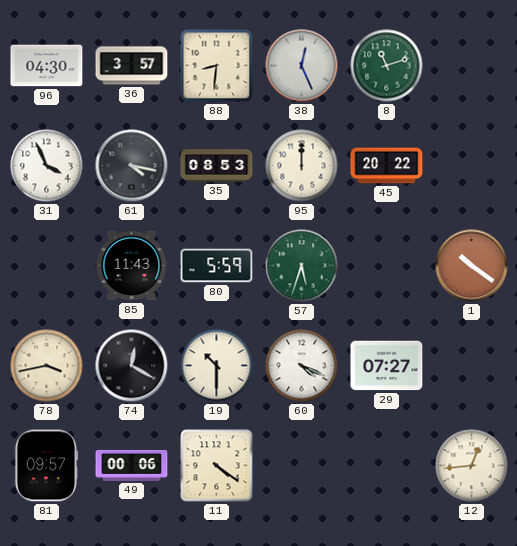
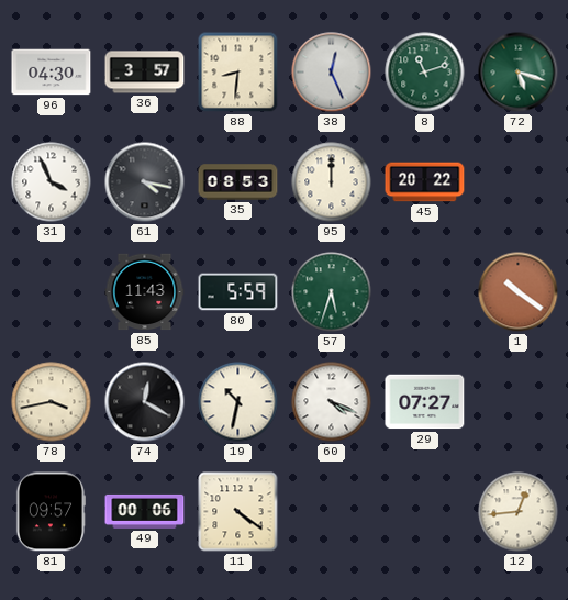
72: none -> 5:18 (519, 73)
19: 10:30 -> 10:32 (238, 402)
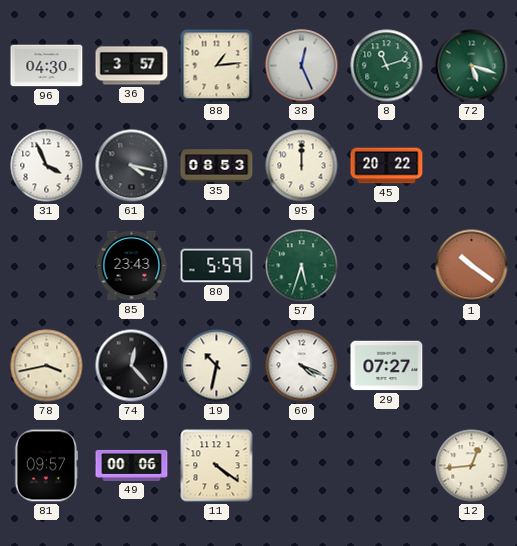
88: 8:31 -> 1:14 (217, 66)
85: 11:43 -> 23:43 (132, 266)
74: 12:20 -> 12:23 (132, 366)
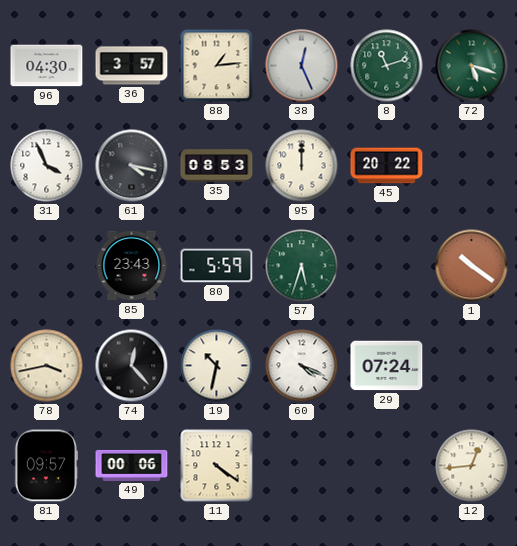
29: 07:27 -> 07:24 (387, 366)
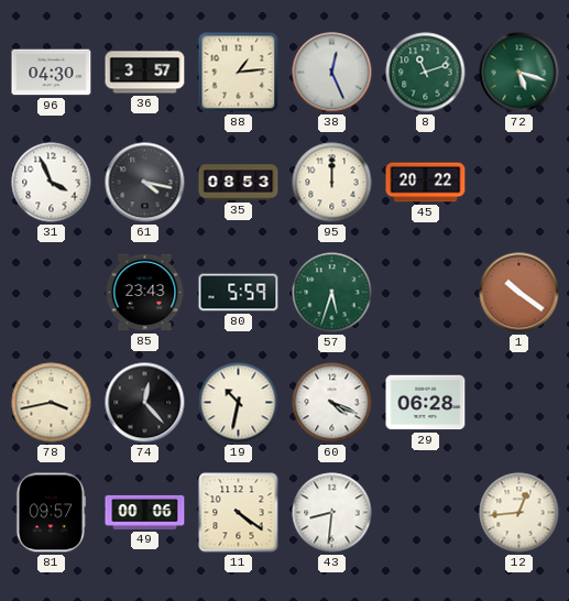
29: 07:24 -> 06:28 (426, 403)
43: none -> 8:31 (332, 513)
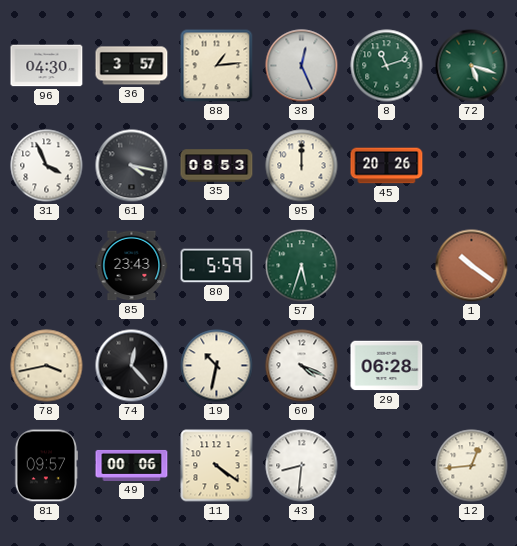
45: 20:22 -> 20:26 (387, 166)
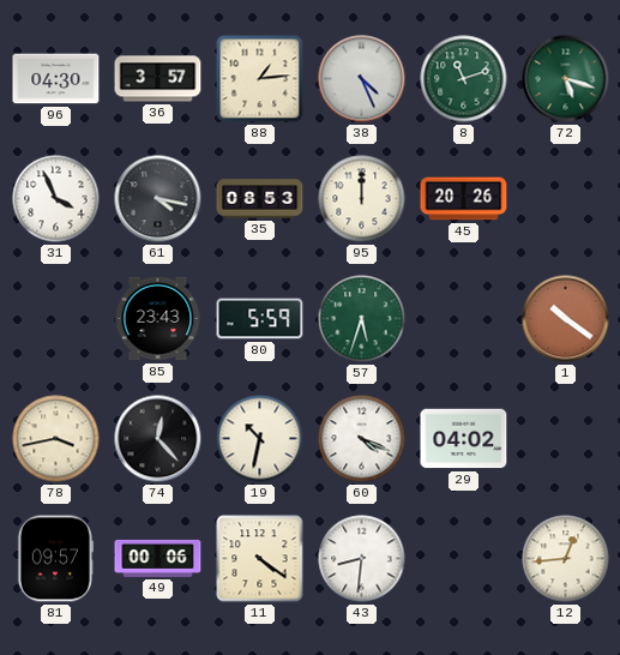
38: 12:26 -> 4:26 (362, 79)
29: 06:28 -> 04:02 (464, 439)
